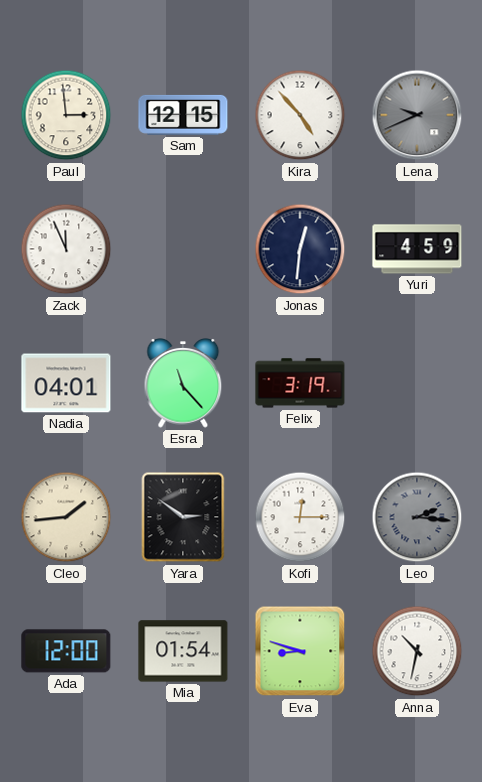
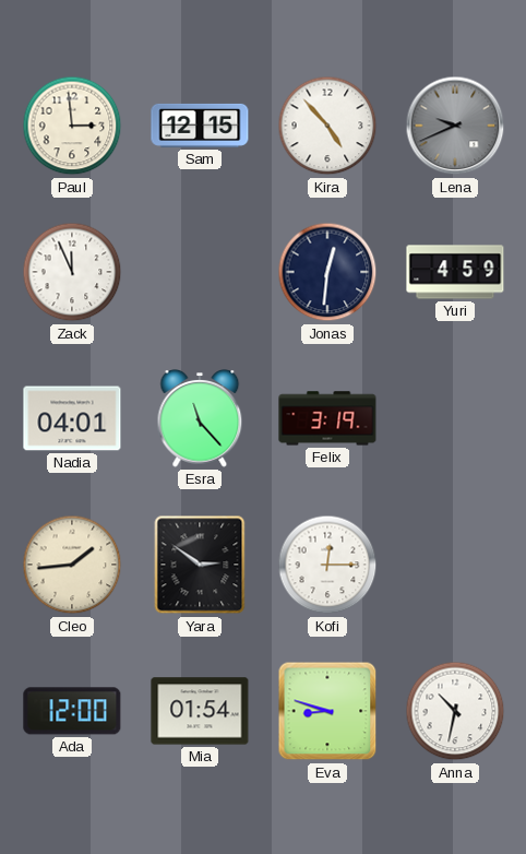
Leo: 2:16 -> none (417, 517)
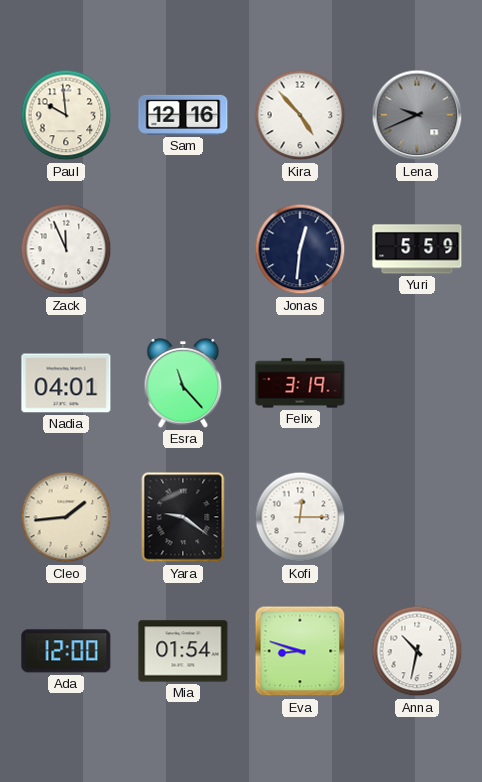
Paul: 2:59 -> 9:59 (66, 115)
Sam: 12:15 -> 12:16 (183, 115)
Yuri: 4:59 -> 5:59 (417, 249)
Yara: 2:51 -> 9:21 (183, 517)
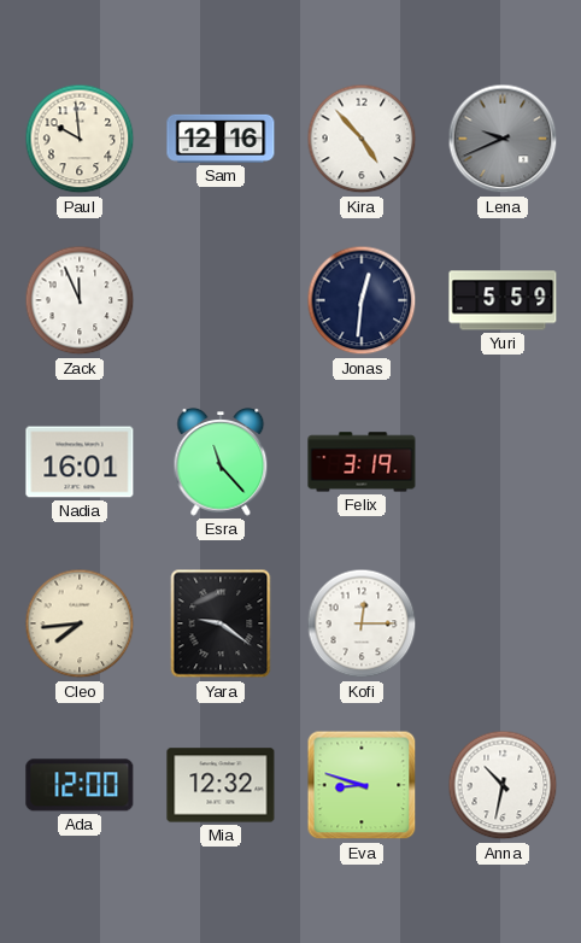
Nadia: 04:01 -> 16:01 (80, 462)
Cleo: 1:44 -> 7:44 (80, 623)
Mia: 01:54 -> 12:32 (221, 785)
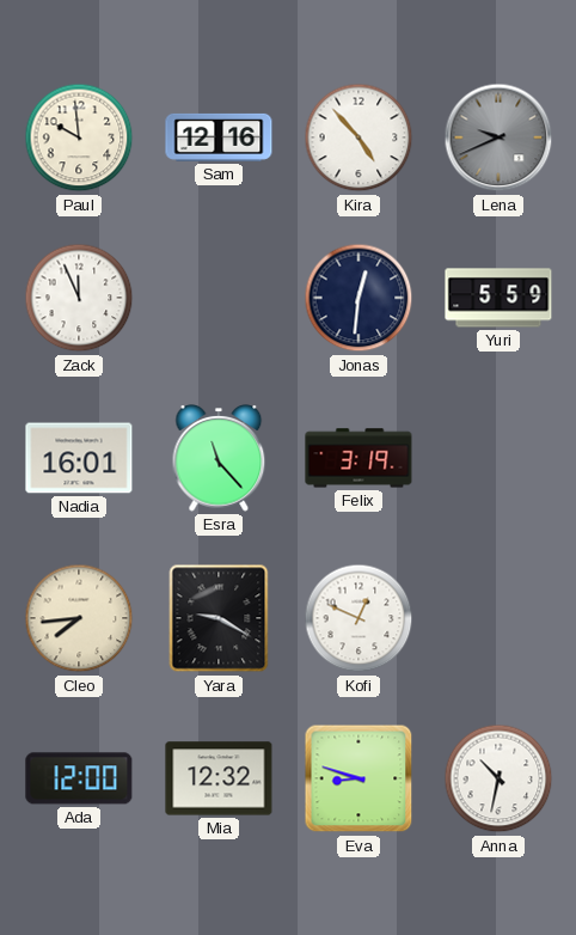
Yara: 9:21 -> 9:20 (219, 618)
Kofi: 12:15 -> 12:49 (359, 618)
